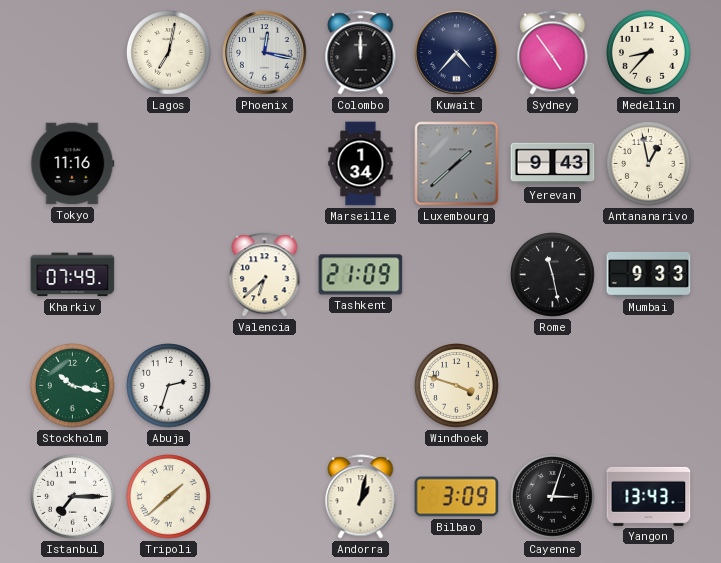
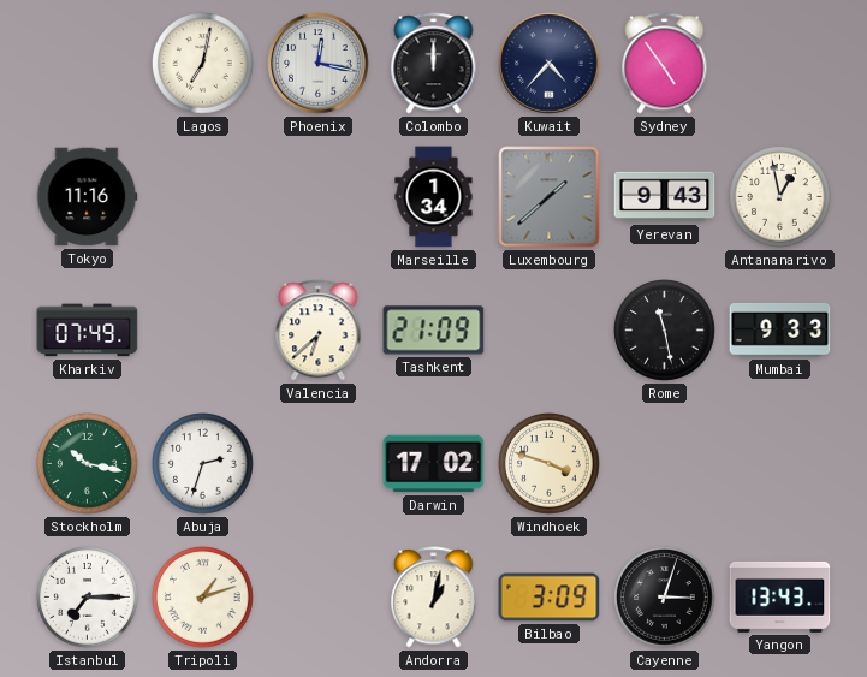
Medellin: 8:37 -> none (649, 53)
Darwin: none -> 17:02 (434, 464)
Tripoli: 1:38 -> 1:12 (203, 598)
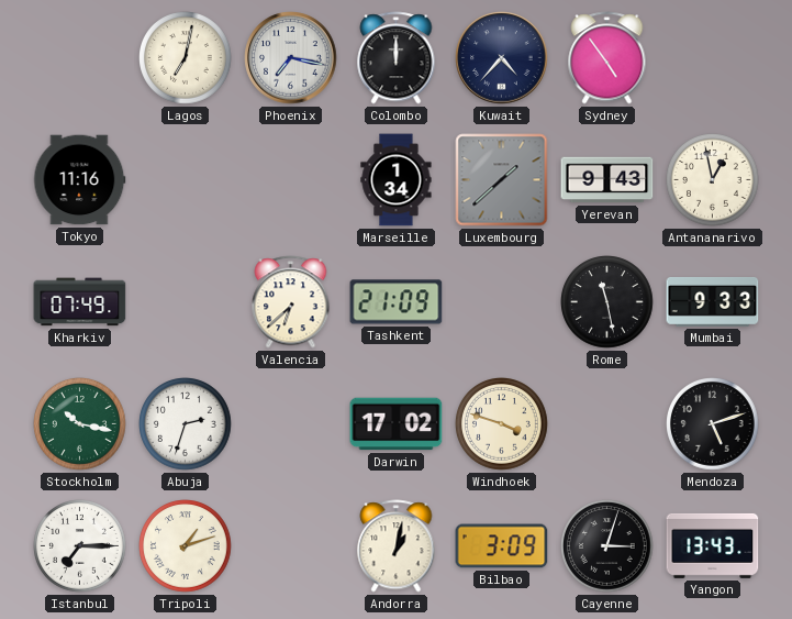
Phoenix: 12:17 -> 7:17 (291, 58)
Mendoza: none -> 5:12 (713, 424)
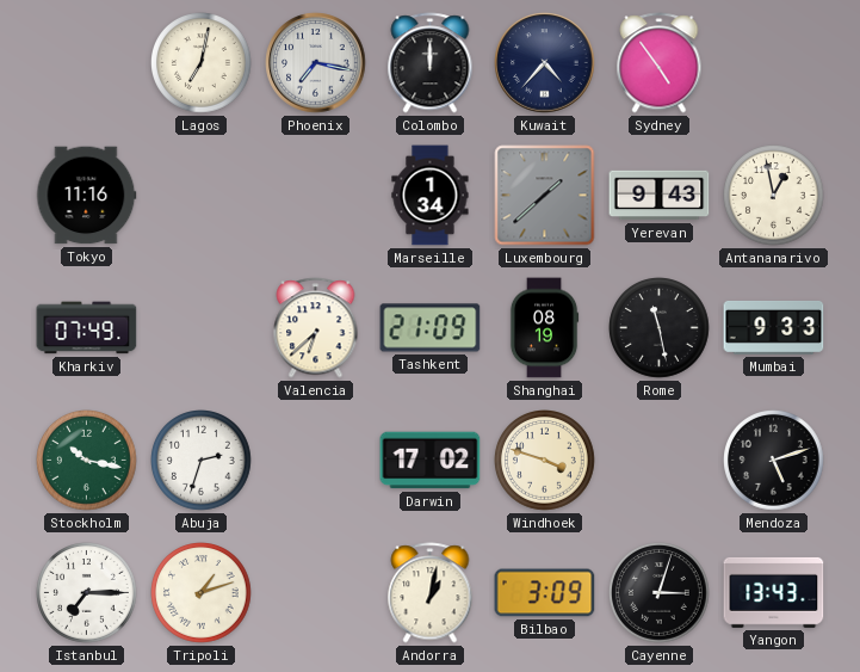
Shanghai: none -> 08:19 (544, 328)
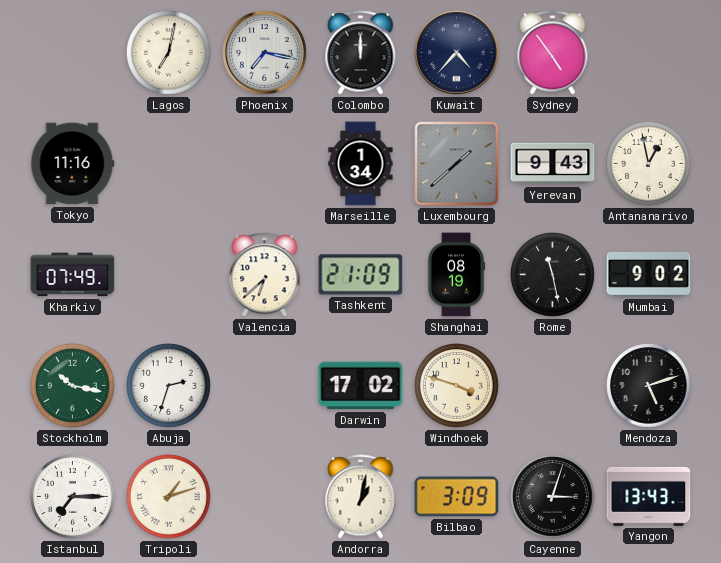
Mumbai: 9:33 -> 9:02 (649, 274)
